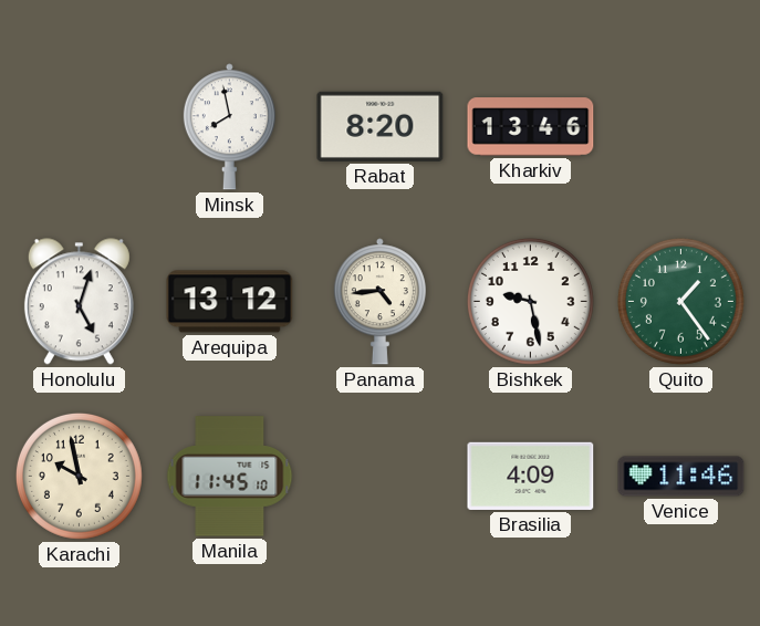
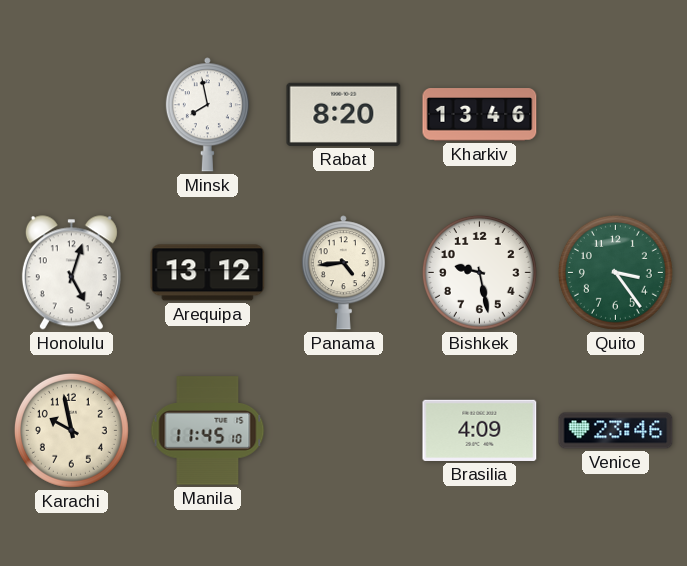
Quito: 1:24 -> 3:24 (615, 272)
Venice: 11:46 -> 23:46 (616, 431)
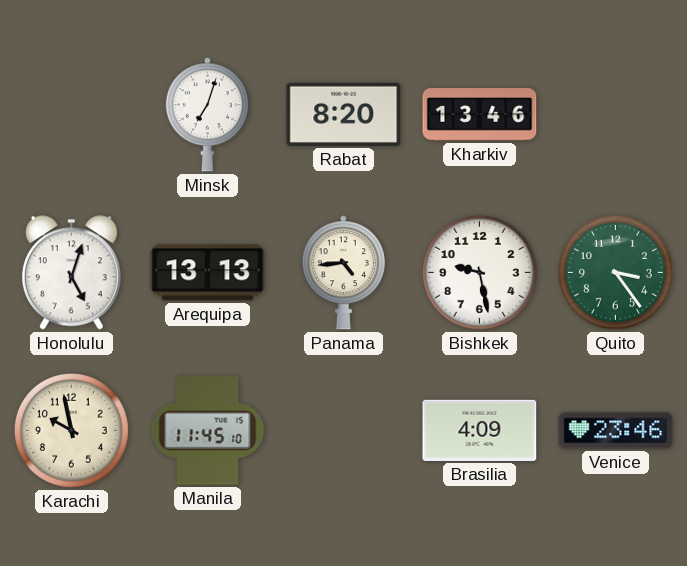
Minsk: 7:58 -> 7:03 (207, 115)
Arequipa: 13:12 -> 13:13 (208, 273)
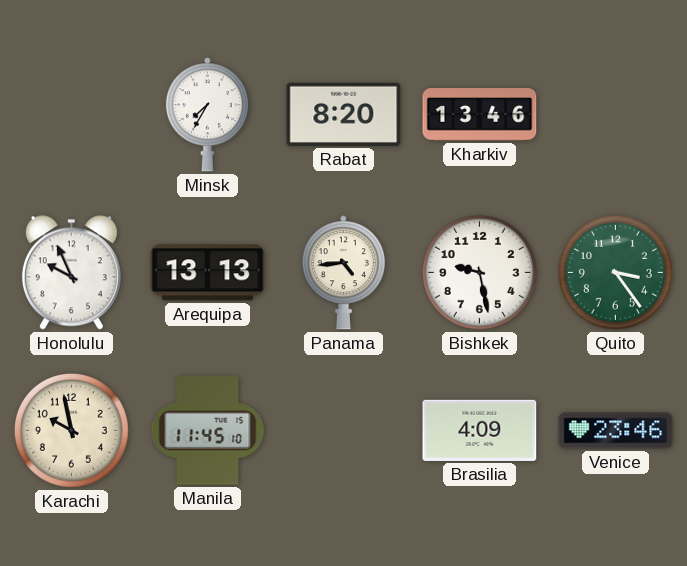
Minsk: 7:03 -> 7:35 (207, 115)
Honolulu: 5:03 -> 9:56 (71, 273)
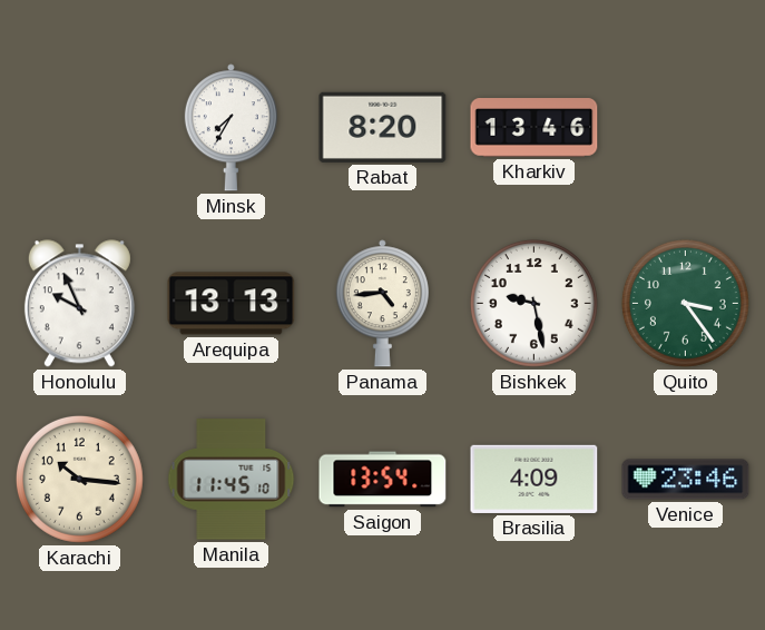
Karachi: 9:58 -> 10:16 (79, 479)
Saigon: none -> 13:54 (383, 480)
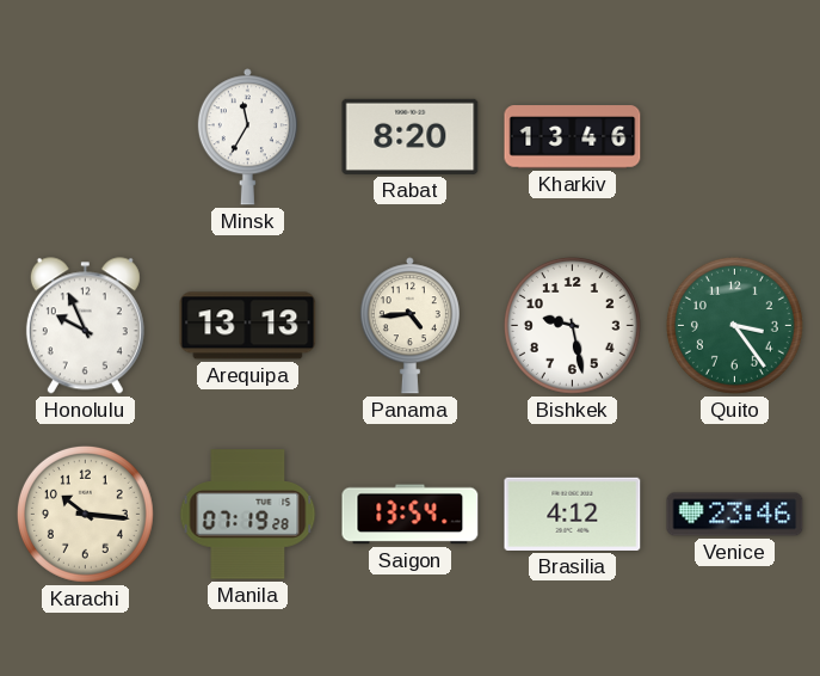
Minsk: 7:35 -> 11:35 (247, 137)
Manila: 11:45 -> 07:19 (248, 515)
Brasilia: 4:09 -> 4:12 (573, 514)
